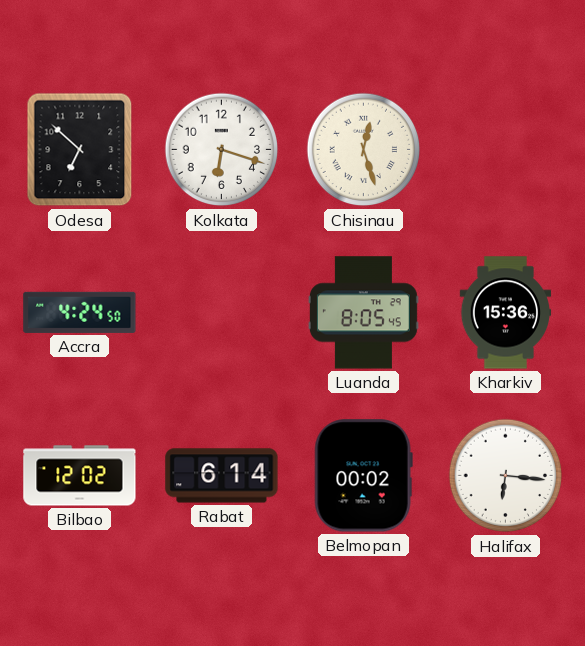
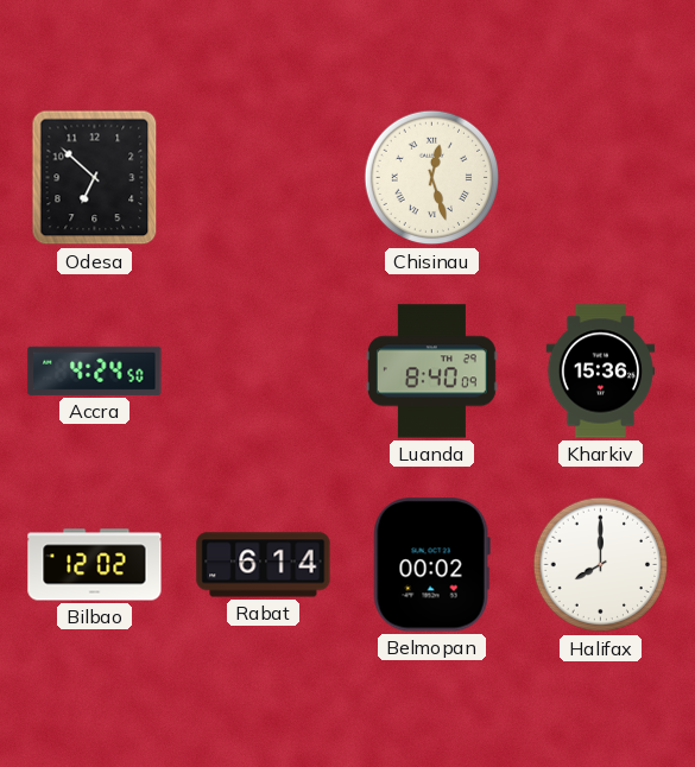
Kolkata: 6:18 -> none (222, 150)
Luanda: 8:05 -> 8:40 (431, 372)
Halifax: 6:16 -> 8:00 (601, 565)
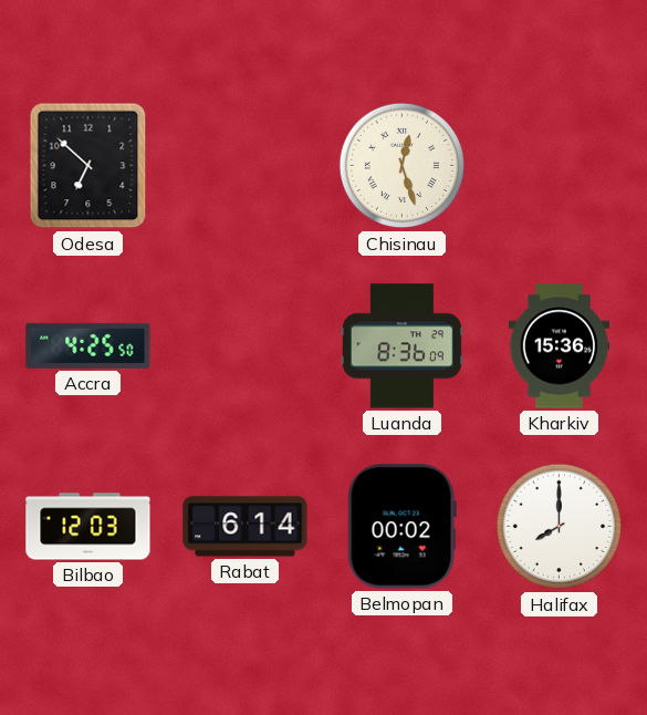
Accra: 4:24 -> 4:25 (88, 345)
Luanda: 8:40 -> 8:36 (401, 346)
Bilbao: 12:02 -> 12:03 (88, 527)
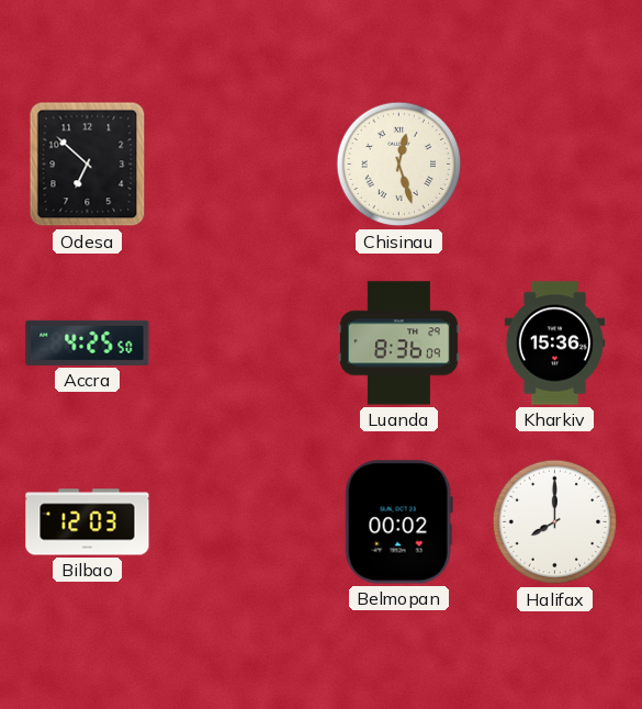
Rabat: 6:14 -> none (246, 527)
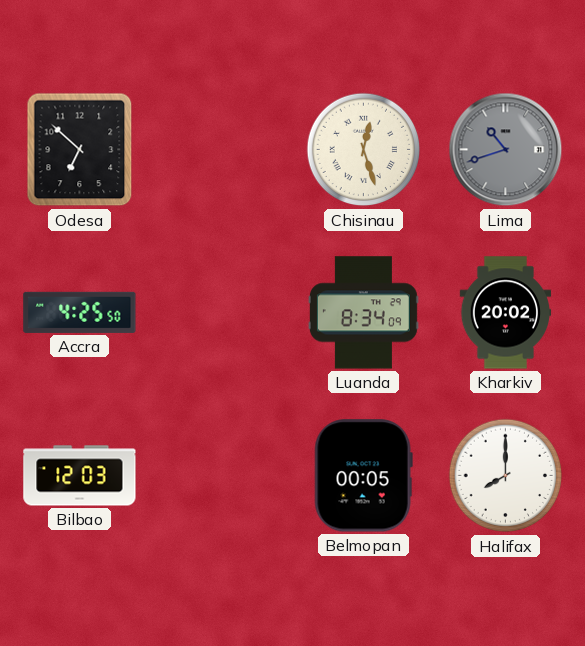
Lima: none -> 10:42 (506, 150)
Luanda: 8:36 -> 8:34 (363, 313)
Kharkiv: 15:36 -> 20:02 (506, 313)
Belmopan: 00:02 -> 00:05 (363, 476)
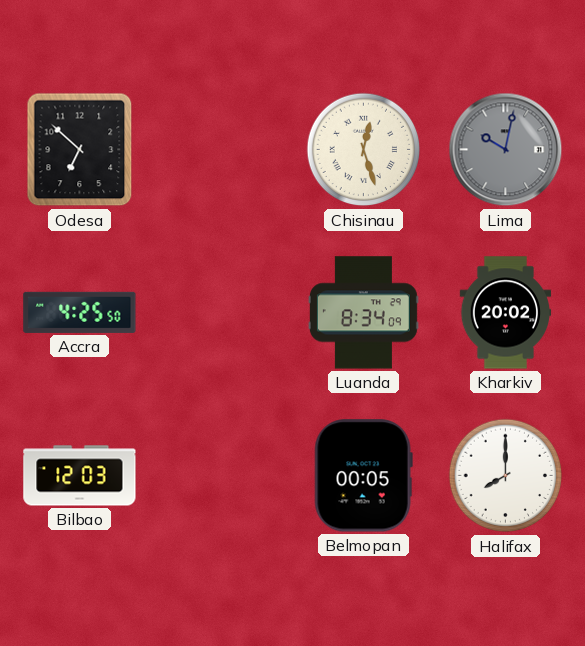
Lima: 10:42 -> 10:02 (506, 150)
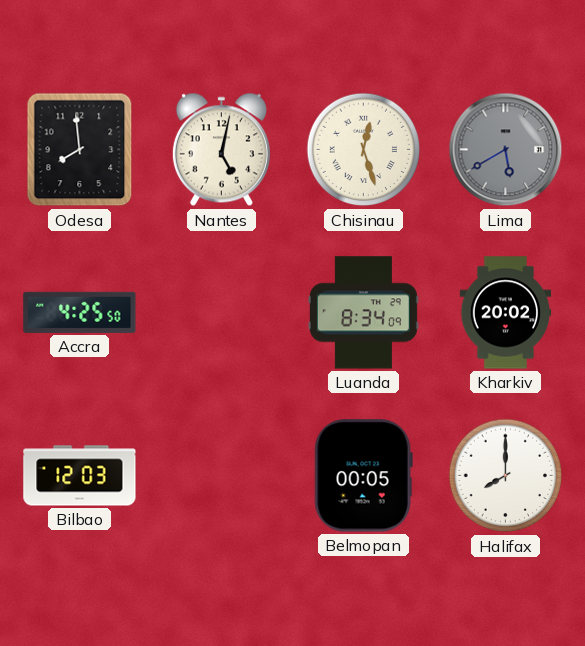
Odesa: 6:52 -> 7:59 (80, 150)
Nantes: none -> 5:02 (221, 150)
Lima: 10:02 -> 5:40 (506, 150)
